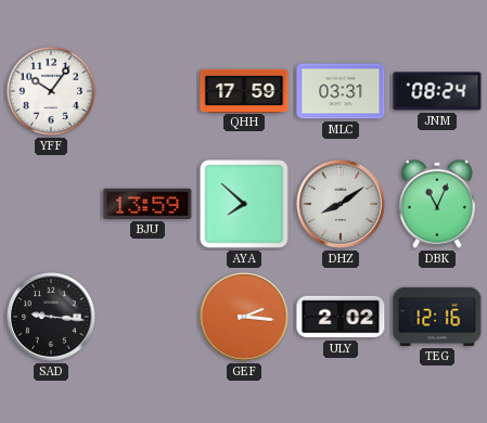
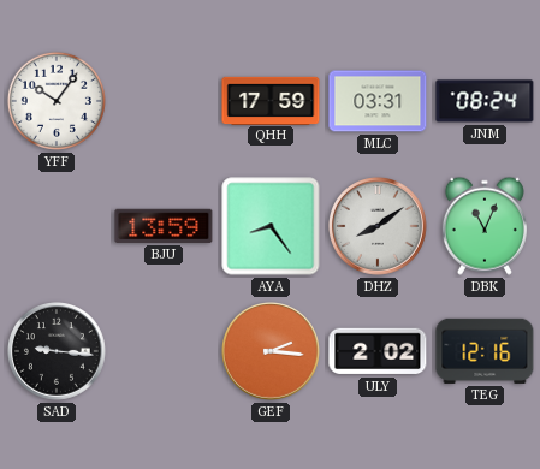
AYA: 7:52 -> 8:24 (271, 226)
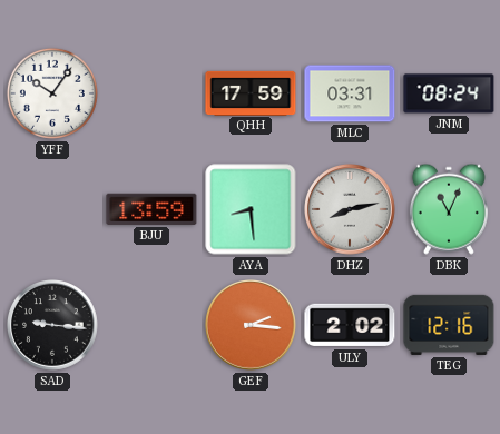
AYA: 8:24 -> 8:29 (251, 209)
DHZ: 8:09 -> 8:13 (351, 210)
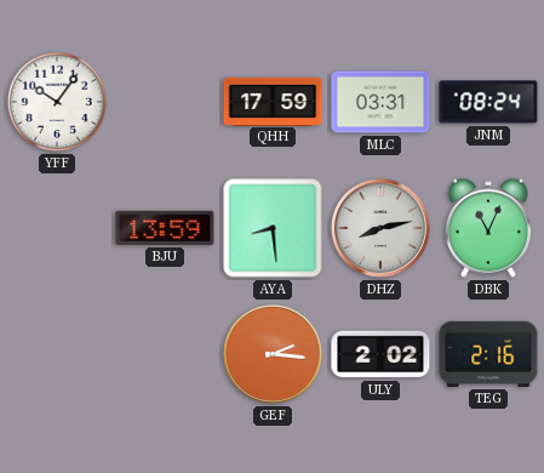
SAD: 9:16 -> none (53, 326)
TEG: 12:16 -> 2:16 (488, 354)
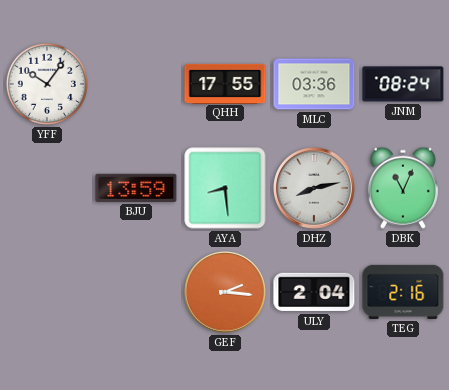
QHH: 17:59 -> 17:55 (225, 83)
MLC: 03:31 -> 03:36 (314, 84)
ULY: 2:02 -> 2:04 (314, 292)
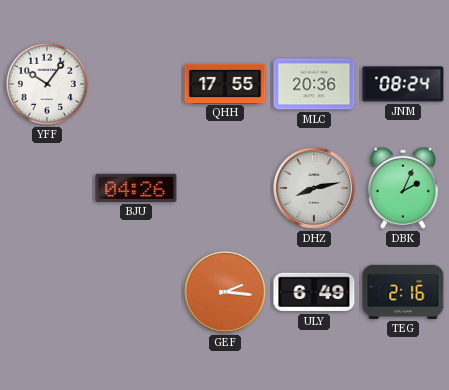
MLC: 03:36 -> 20:36 (314, 84)
BJU: 13:59 -> 04:26 (136, 188)
AYA: 8:29 -> none (225, 188)
DBK: 11:04 -> 2:04 (403, 188)
ULY: 2:04 -> 6:49 (314, 292)
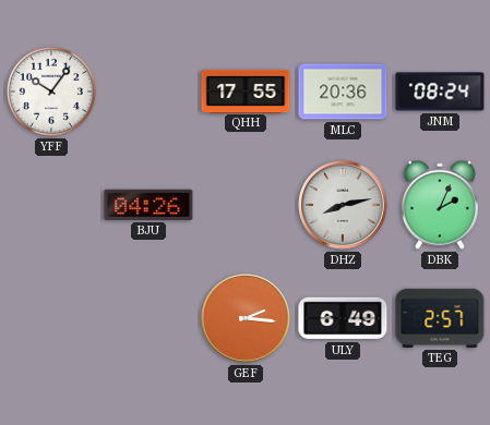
TEG: 2:16 -> 2:57 (440, 318)
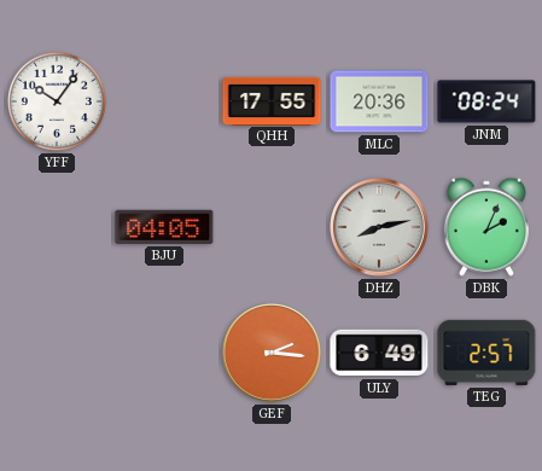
BJU: 04:26 -> 04:05 (164, 227)
